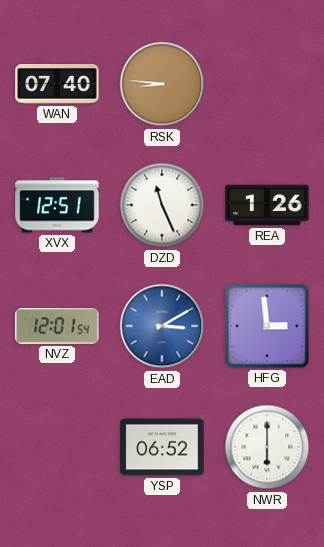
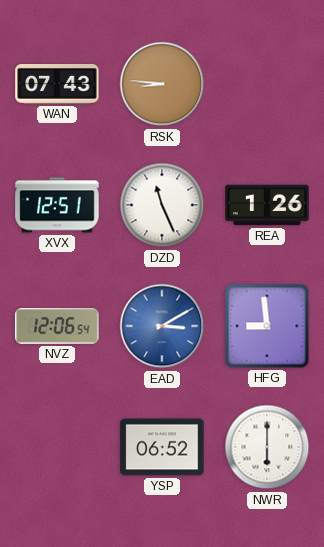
WAN: 07:40 -> 07:43 (57, 85)
NVZ: 12:01 -> 12:06 (57, 326)
HFG: 2:59 -> 8:59 (267, 326)
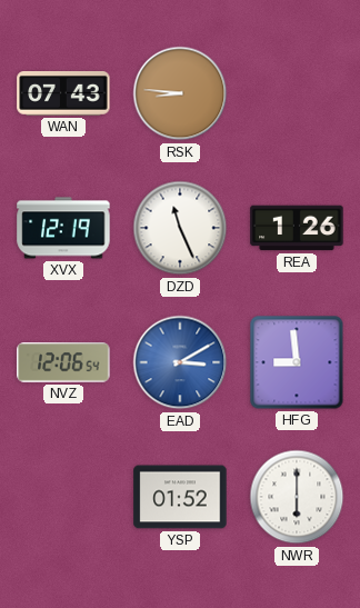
XVX: 12:51 -> 12:19 (63, 228)
YSP: 06:52 -> 01:52 (180, 497)
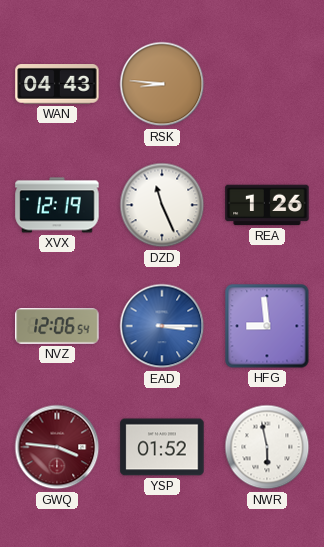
WAN: 07:43 -> 04:43 (57, 85)
EAD: 3:10 -> 3:15 (162, 326)
GWQ: none -> 3:46 (57, 447)
NWR: 6:00 -> 5:58 (267, 447)
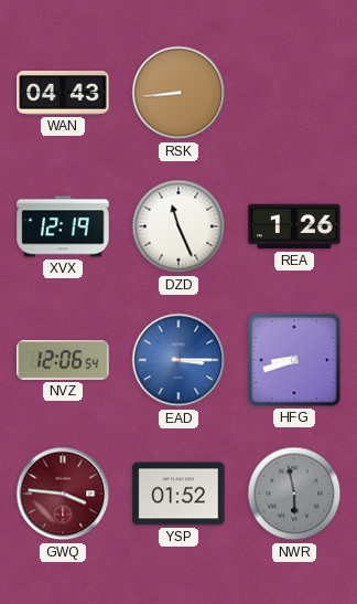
RSK: 8:46 -> 8:44 (178, 93)
HFG: 8:59 -> 8:42 (294, 360)
NWR dial: white -> grey (294, 494)
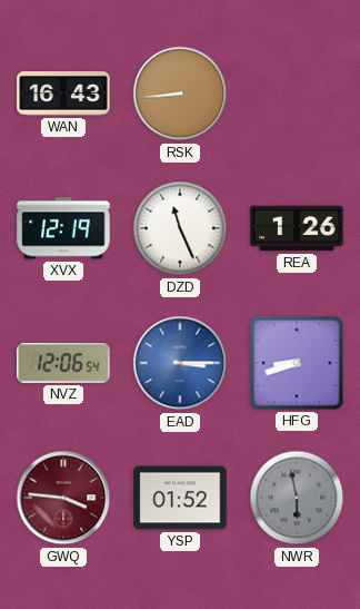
WAN: 04:43 -> 16:43 (63, 95)
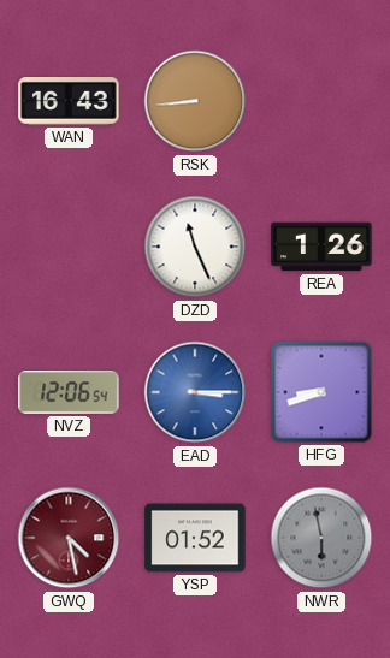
XVX: 12:19 -> none (63, 228)
GWQ: 3:46 -> 4:28 (69, 538)
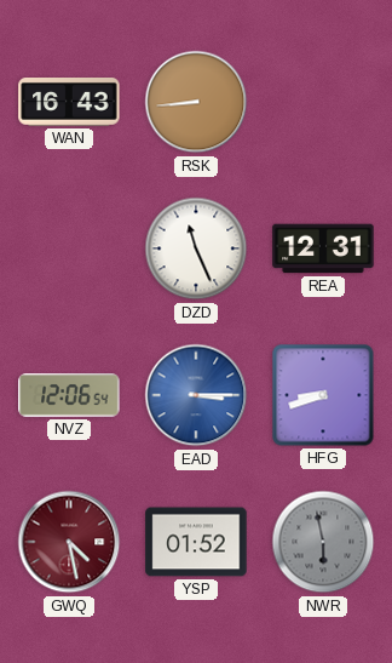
REA: 1:26 -> 12:31 (323, 248)
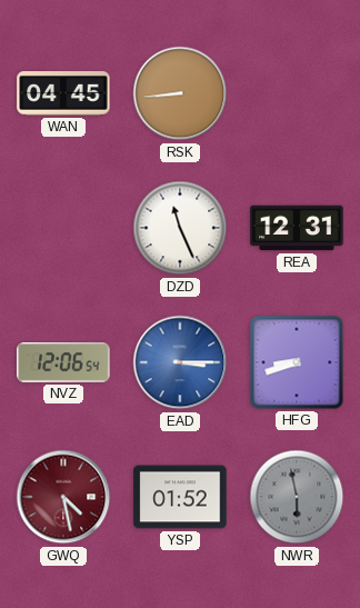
WAN: 16:43 -> 04:45 (63, 94)
